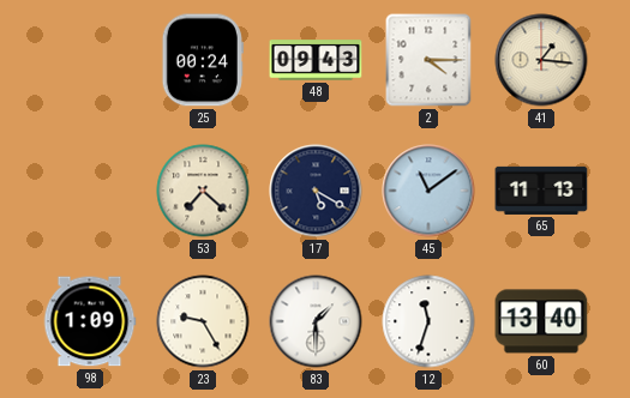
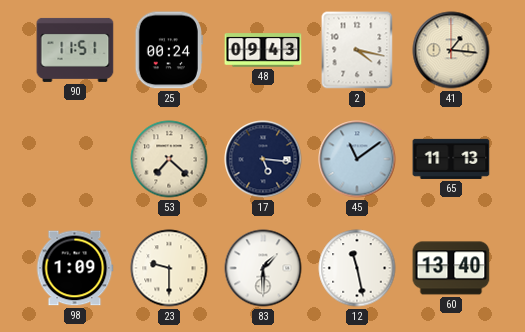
90: none -> 11:51 (75, 50)
2: 4:15 -> 4:17 (357, 50)
17: 5:20 -> 5:16 (263, 159)
23: 9:25 -> 9:30 (169, 268)
12: 11:33 -> 11:28 (357, 268)
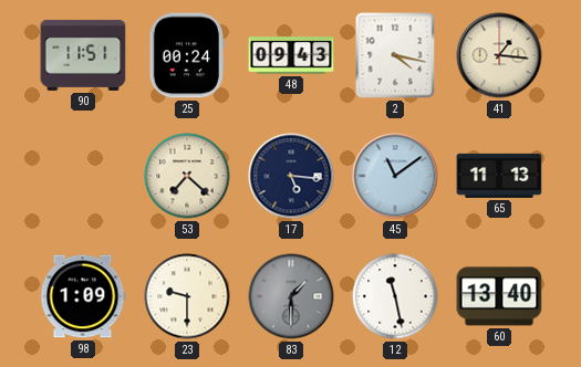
83 dial: white -> grey (291, 296)
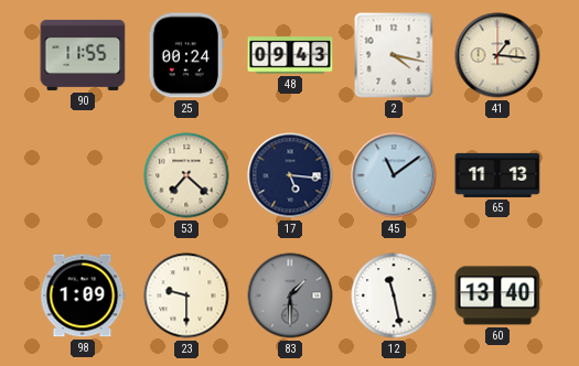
90: 11:51 -> 11:55 (83, 55)
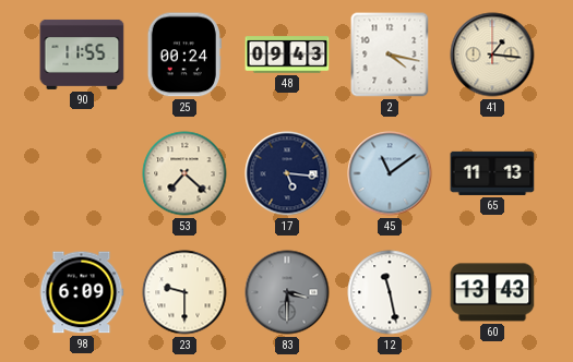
98: 1:09 -> 6:09 (82, 292)
83: 1:30 -> 3:30 (287, 292)
60: 13:40 -> 13:43 (492, 292)
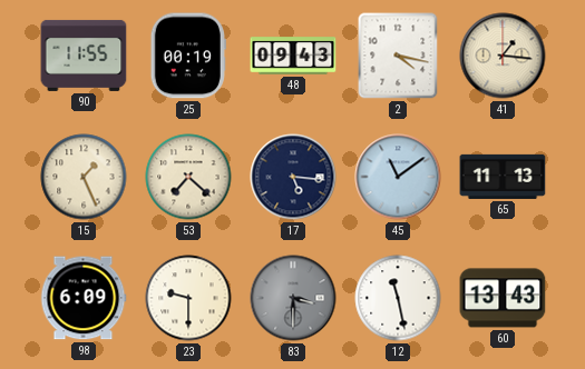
25: 00:24 -> 00:19 (188, 56)
15: none -> 1:26 (84, 177)
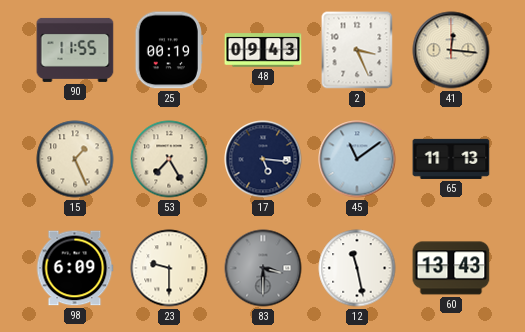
2: 4:17 -> 3:26 (357, 50)
41: 1:16 -> 12:16 (451, 50)
53: 7:22 -> 7:25 (169, 159)
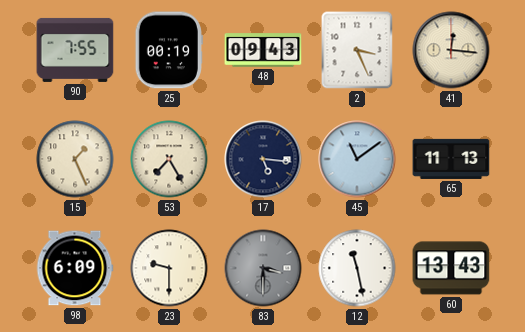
90: 11:55 -> 7:55 (75, 50)
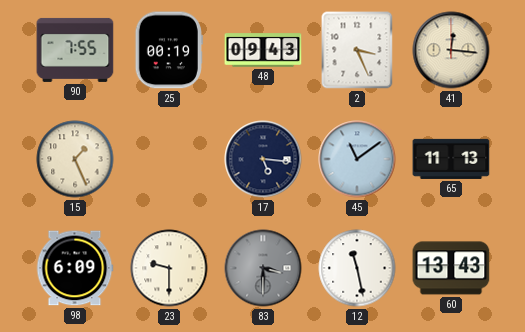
53: 7:25 -> none (169, 159)
